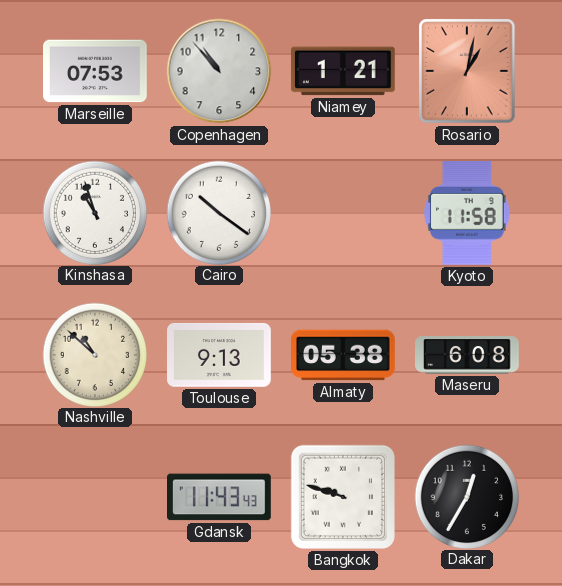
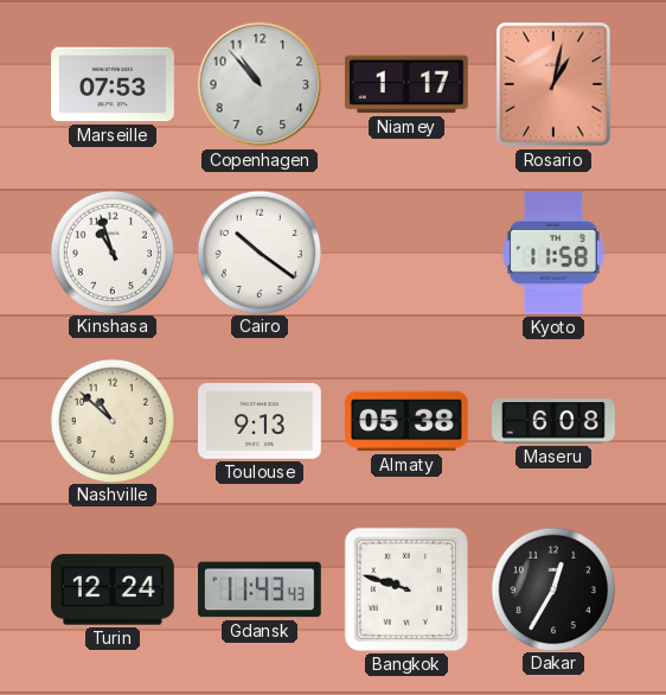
Niamey: 1:21 -> 1:17 (406, 84)
Turin: none -> 12:24 (114, 589)
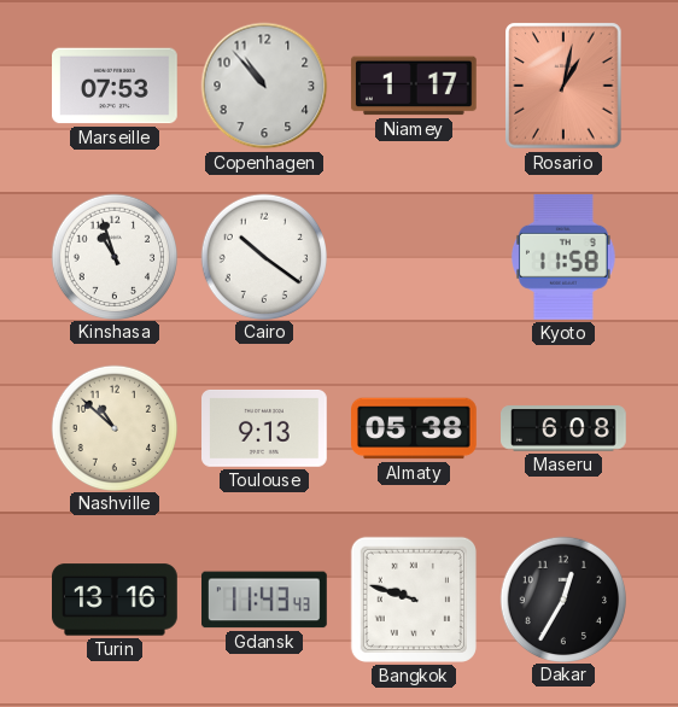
Turin: 12:24 -> 13:16 (116, 600)
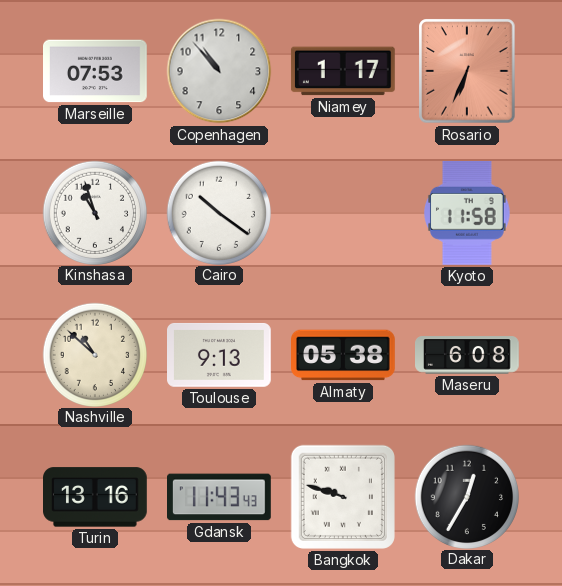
Rosario: 1:02 -> 6:34 (467, 71)
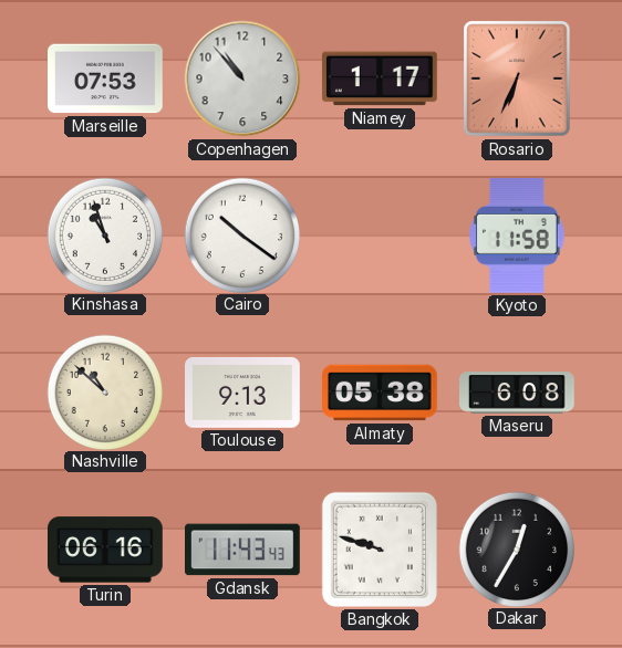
Turin: 13:16 -> 06:16 (106, 550)
